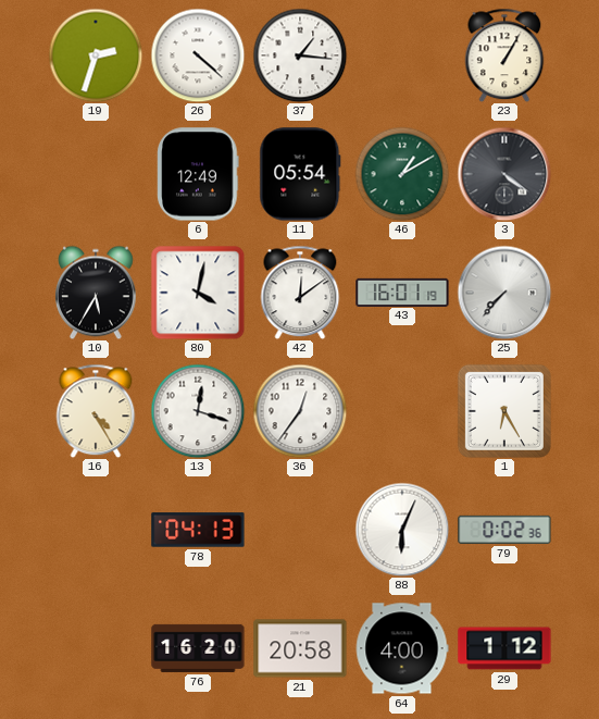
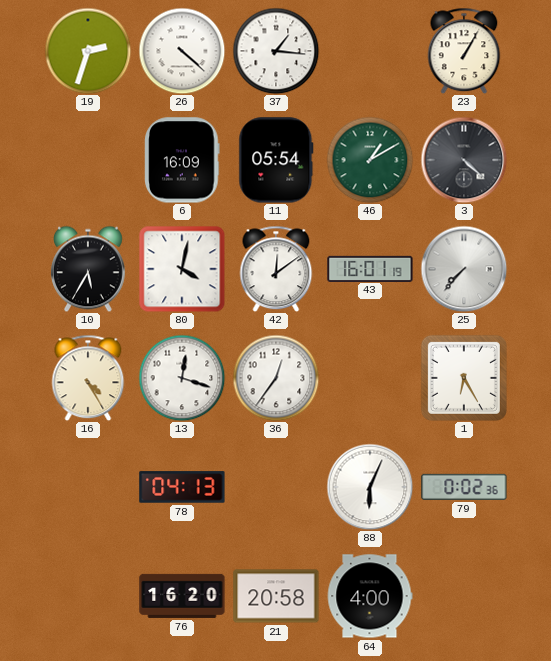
6: 12:49 -> 16:09 (182, 160)
3: 4:21 -> 4:22 (464, 160)
29: 1:12 -> none (504, 648)
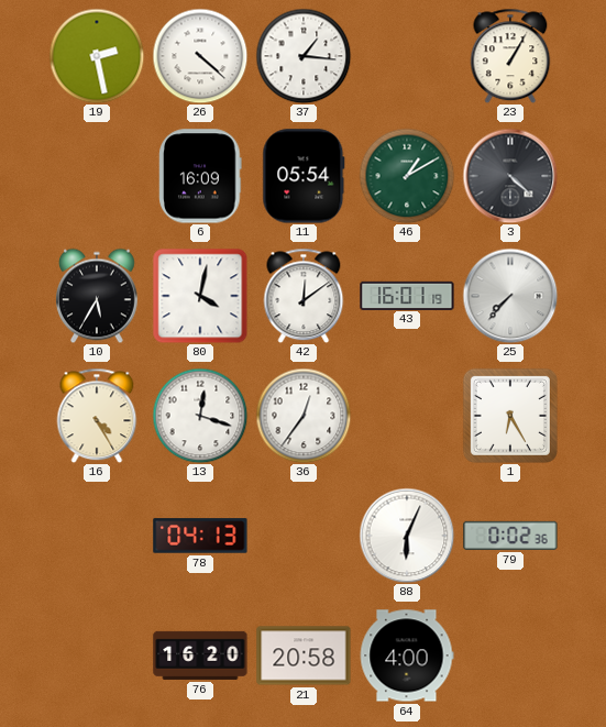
19: 2:33 -> 2:28 (97, 56)
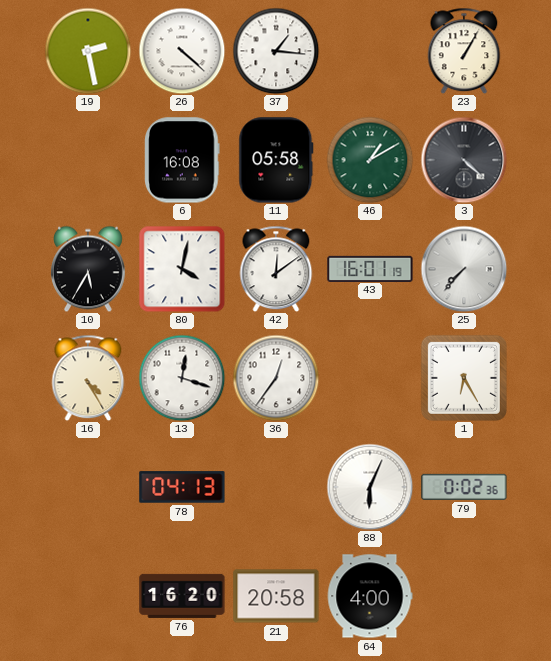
6: 16:09 -> 16:08 (182, 160)
11: 05:54 -> 05:58 (276, 160)
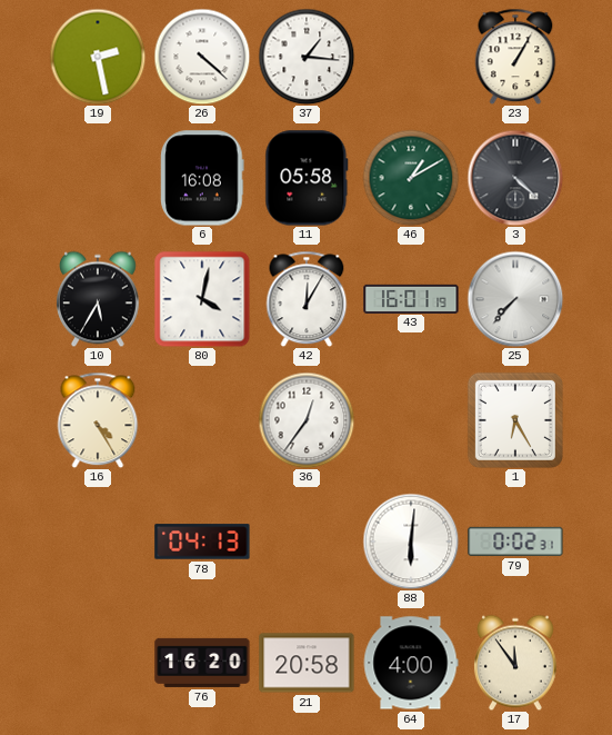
42: 12:09 -> 12:05 (307, 299)
13: 12:18 -> none (182, 378)
88: 6:04 -> 6:01 (411, 542)
79: 0:02:36 -> 0:02:31 (515, 542)
17: none -> 11:54 (515, 663)
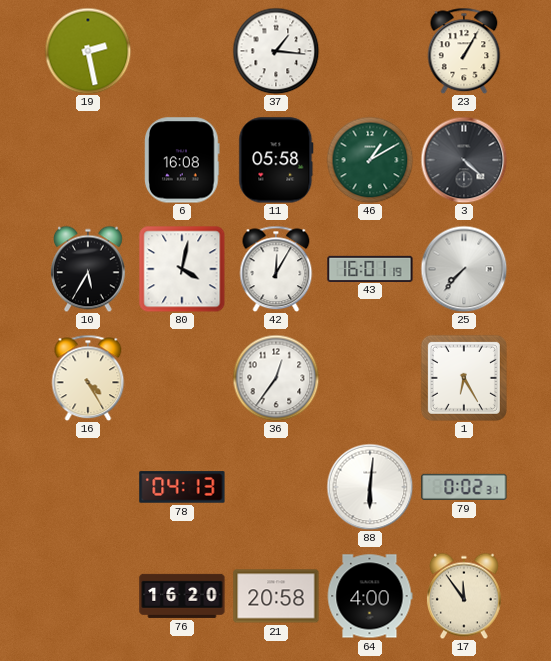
26: 4:22 -> none (202, 57)
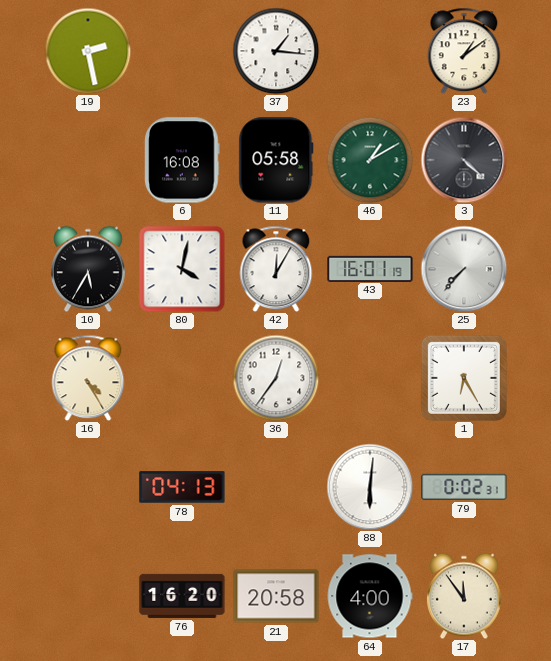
23: 1:05 -> 1:09 (464, 51)
